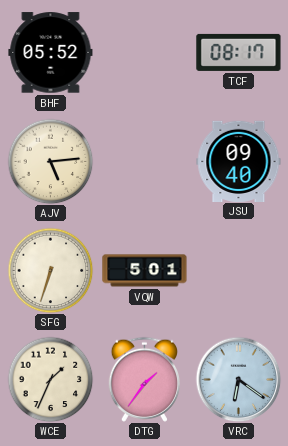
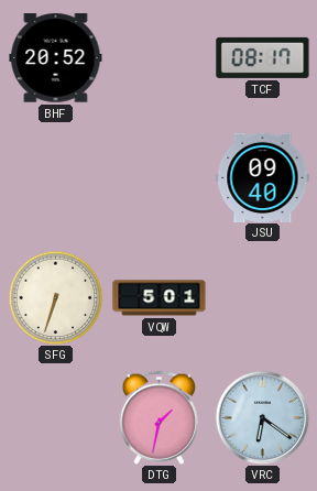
BHF: 05:52 -> 20:52 (56, 58)
AJV: 5:14 -> none (50, 161)
WCE: 1:34 -> none (50, 379)
DTG: 1:36 -> 1:32 (158, 417)
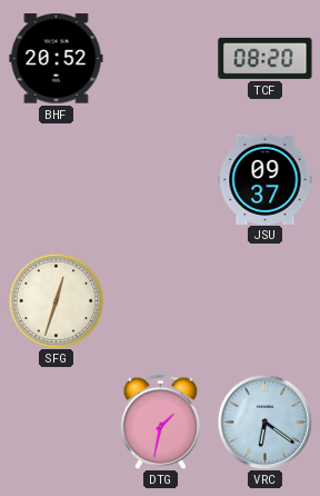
TCF: 08:17 -> 08:20 (266, 58)
JSU: 09:40 -> 09:37 (266, 179)
SFG: 6:33 -> 12:33 (56, 300)
VQW: 5:01 -> none (160, 298)
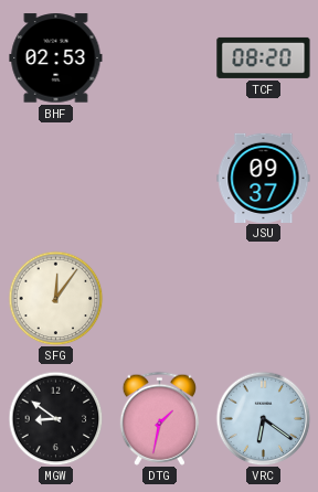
BHF: 20:52 -> 02:53 (56, 58)
SFG: 12:33 -> 12:06 (55, 298)
MGW: none -> 8:51 (55, 418)
